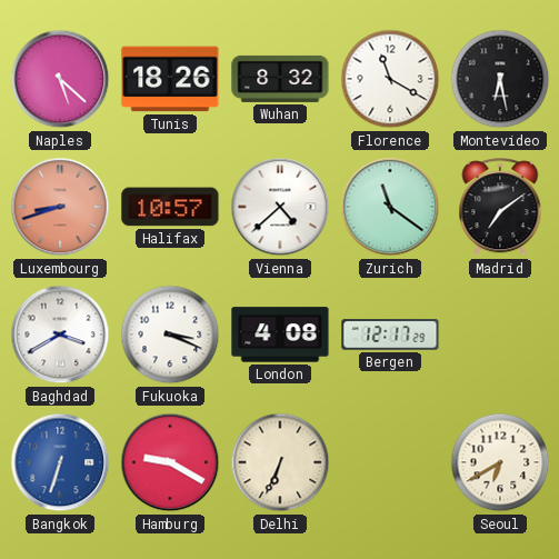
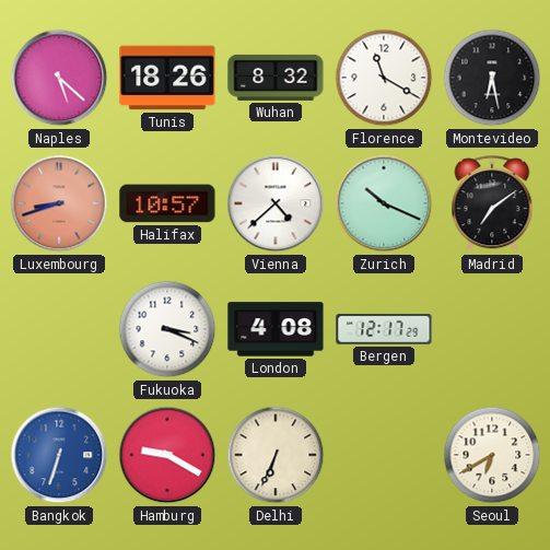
Zurich: 11:21 -> 10:19 (384, 203)
Baghdad: 3:40 -> none (60, 335)
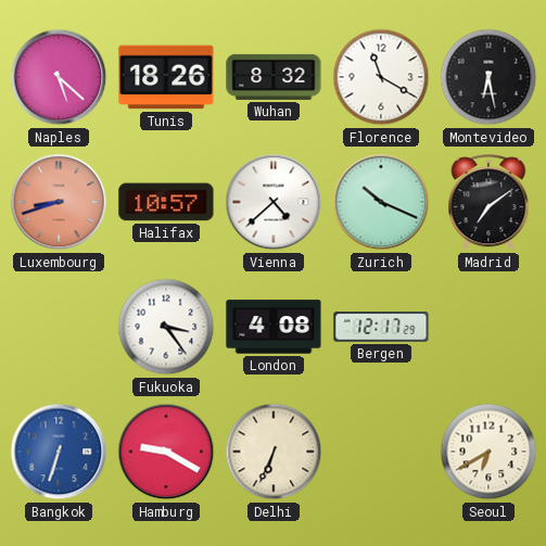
Fukuoka: 3:19 -> 3:24 (166, 327)
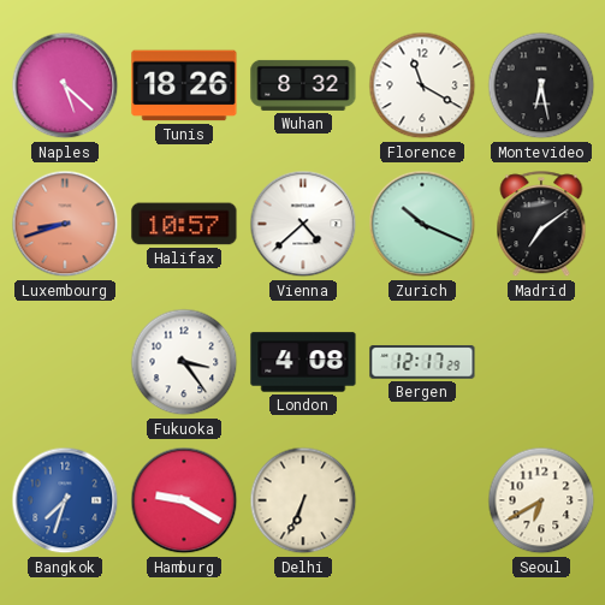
Bangkok: 6:33 -> 7:33 (65, 500)
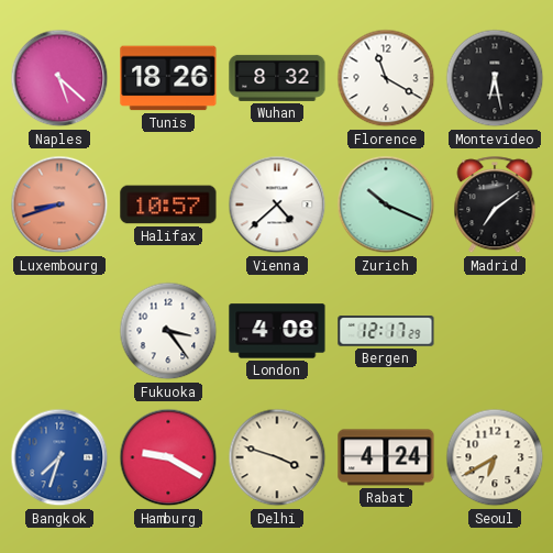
Delhi: 6:34 -> 3:48 (277, 457)
Rabat: none -> 4:24 (386, 457)
